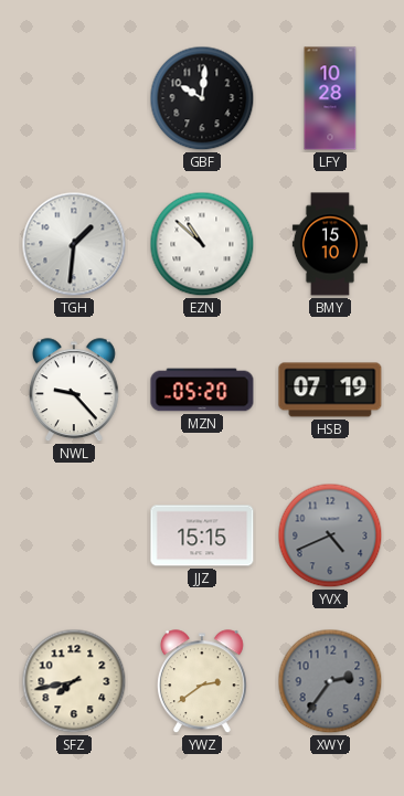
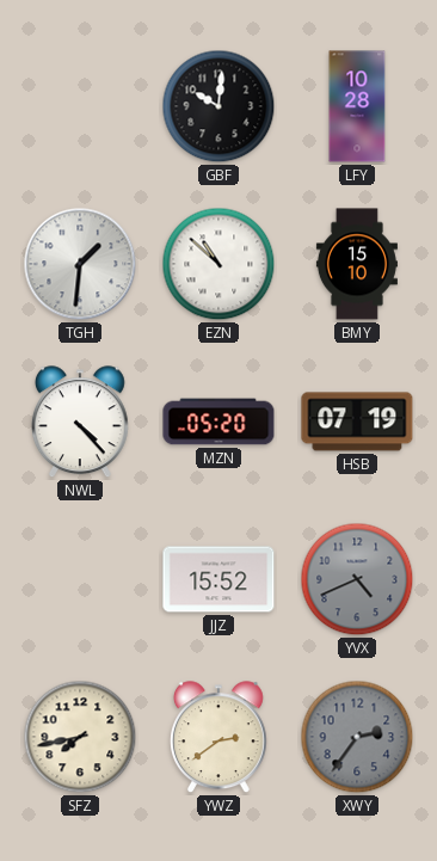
NWL: 9:23 -> 4:23 (80, 423)
JJZ: 15:15 -> 15:52 (219, 579)
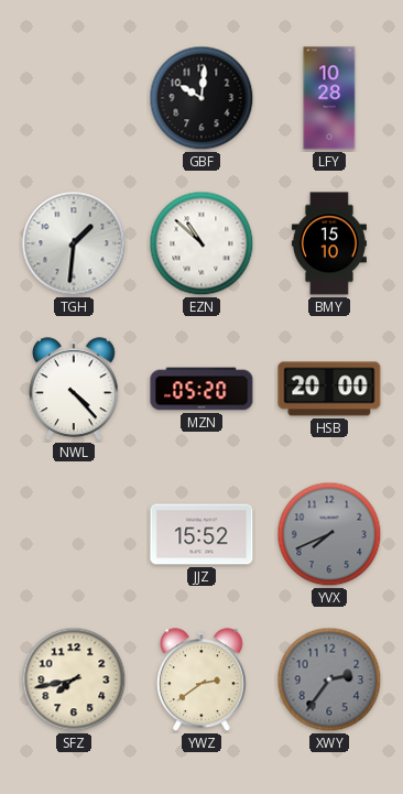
HSB: 07:19 -> 20:00 (329, 389)
YVX: 4:41 -> 7:41 (329, 534)
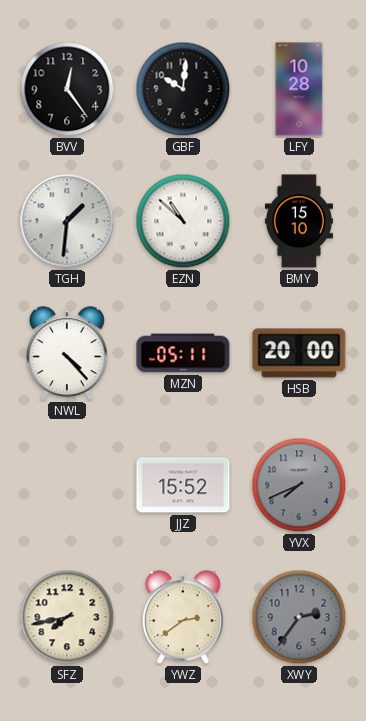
BVV: none -> 12:24 (67, 89)
MZN: 05:20 -> 05:11 (183, 353)
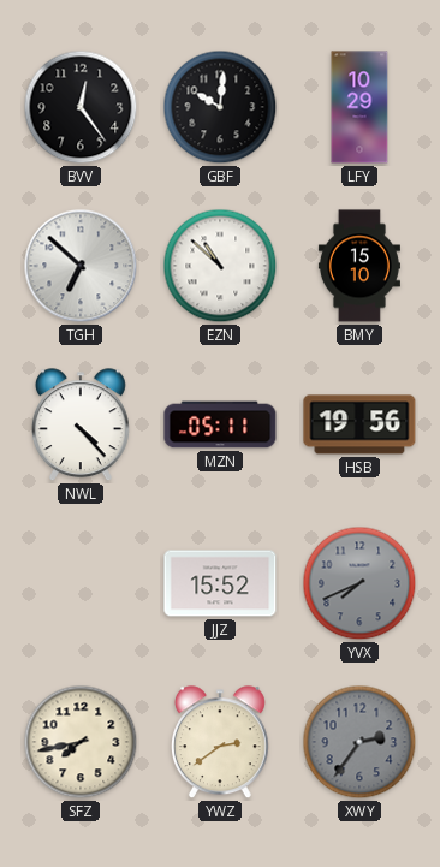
LFY: 10:28 -> 10:29 (359, 107)
TGH: 1:31 -> 6:52 (81, 266)
HSB: 20:00 -> 19:56 (359, 424)
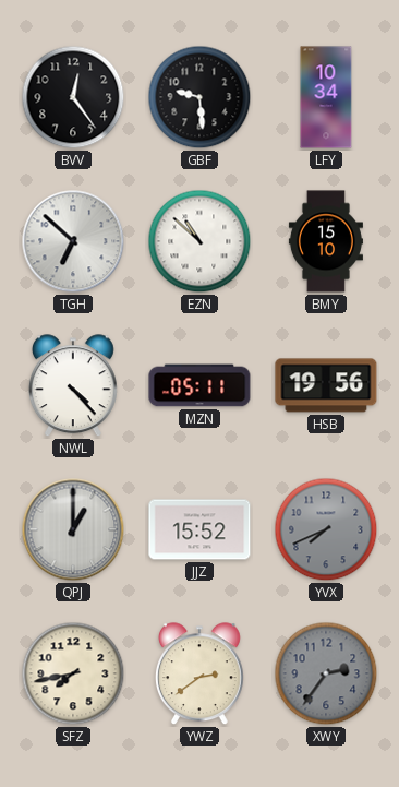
GBF: 10:01 -> 9:29 (199, 97)
LFY: 10:29 -> 10:34 (326, 97)
QPJ: none -> 1:00 (73, 529)
